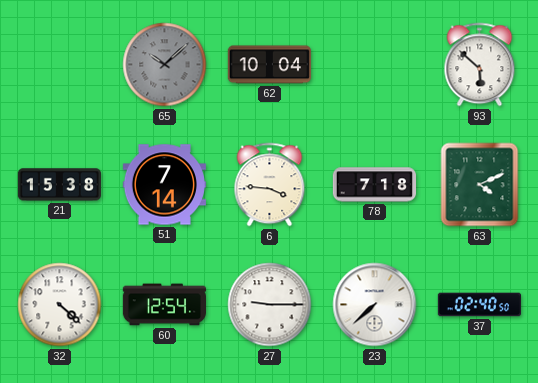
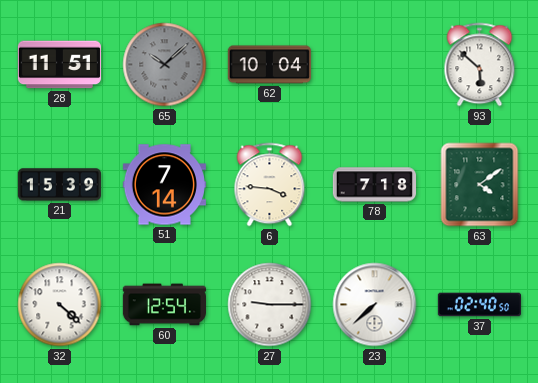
28: none -> 11:51 (59, 65)
21: 15:38 -> 15:39 (59, 185)
63: 4:11 -> 4:09 (480, 185)
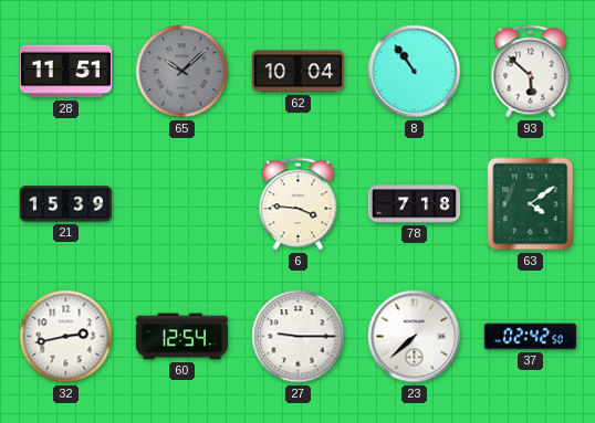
8: none -> 10:54 (415, 72)
51: 7:14 -> none (164, 185)
32: 4:22 -> 2:43 (66, 337)
37: 02:40 -> 02:42 (530, 337)
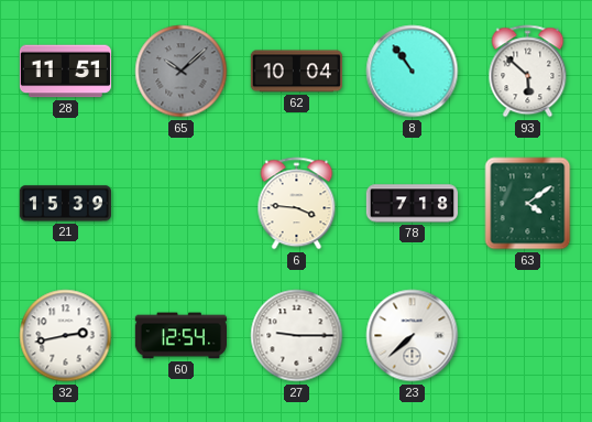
37: 02:42 -> none (530, 337)
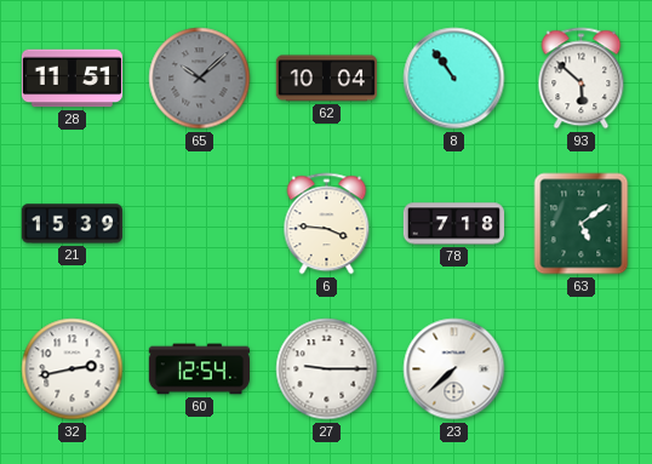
63: 4:09 -> 5:09 (582, 224)
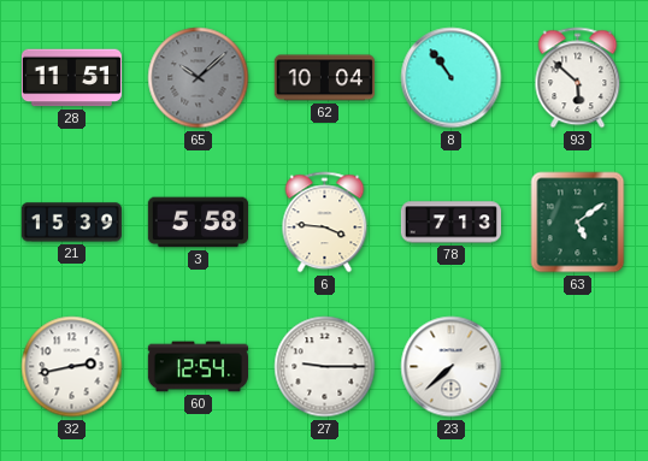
3: none -> 5:58 (198, 223)
78: 7:18 -> 7:13 (450, 223)
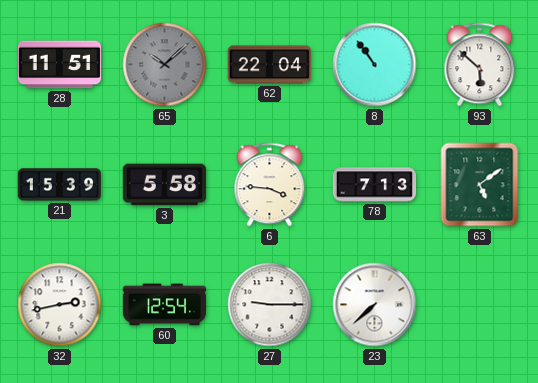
62: 10:04 -> 22:04 (269, 65)
